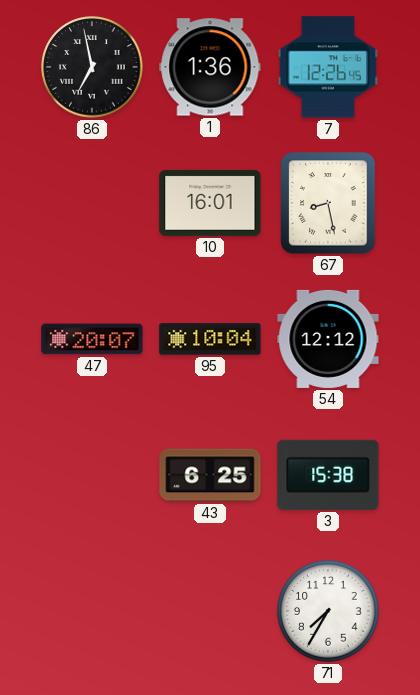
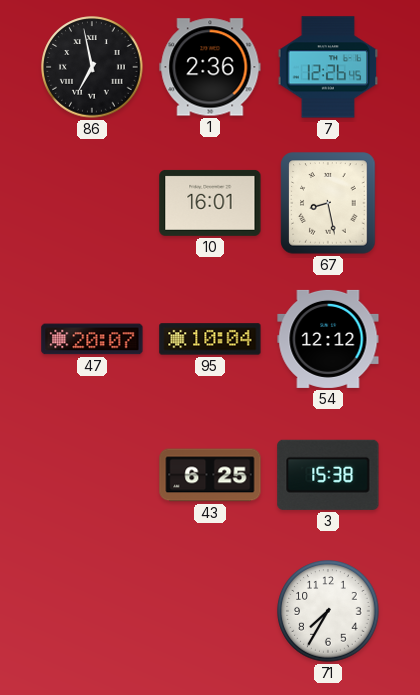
1: 1:36 -> 2:36 (210, 67)
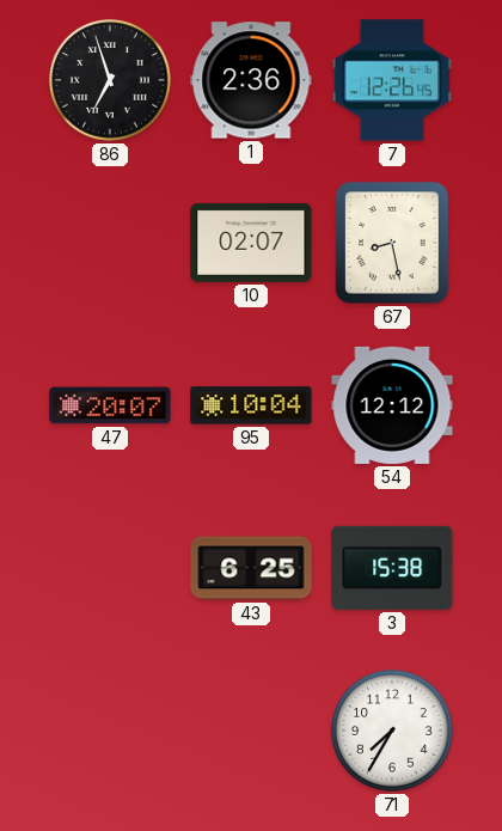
86: 6:58 -> 6:57 (110, 80)
10: 16:01 -> 02:07 (251, 243)
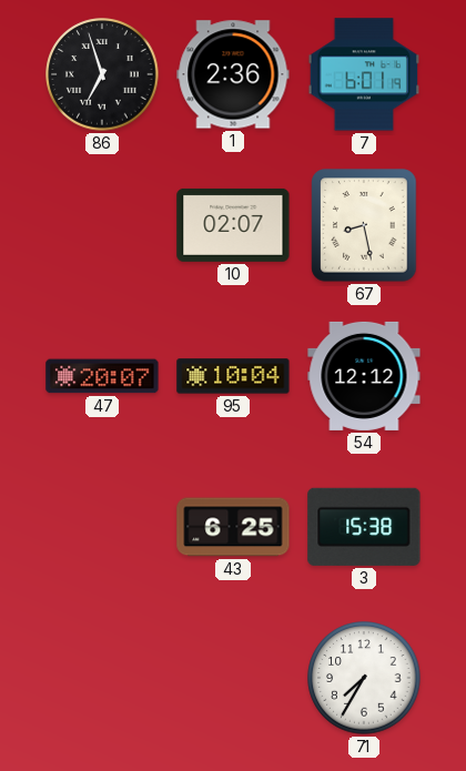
7: 12:26 -> 6:01 (364, 74)
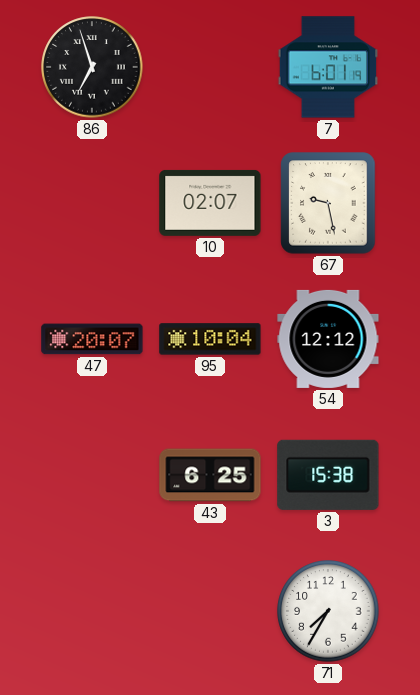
1: 2:36 -> none (233, 74)
67: 8:28 -> 9:28 (328, 203)
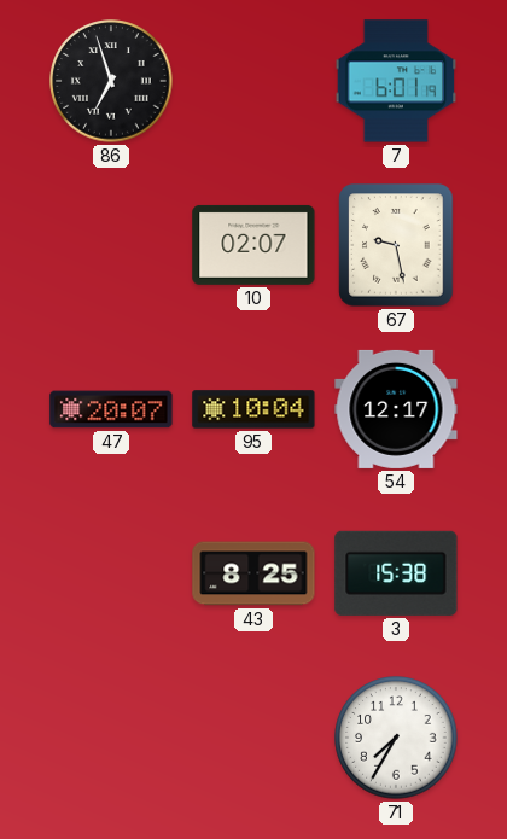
54: 12:12 -> 12:17 (396, 409)
43: 6:25 -> 8:25 (253, 573)
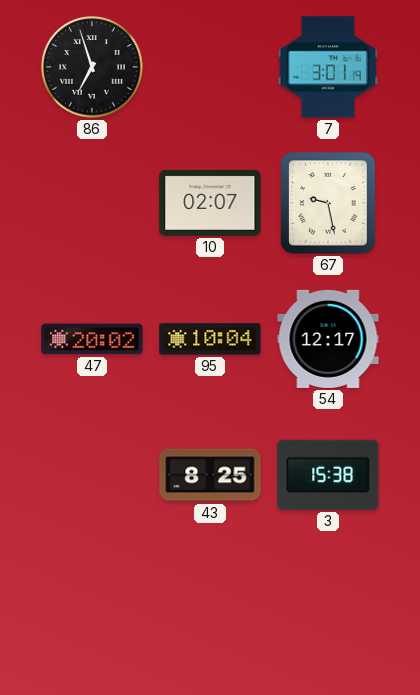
7: 6:01 -> 3:01 (328, 67)
47: 20:07 -> 20:02 (92, 339)
71: 7:35 -> none (396, 738)
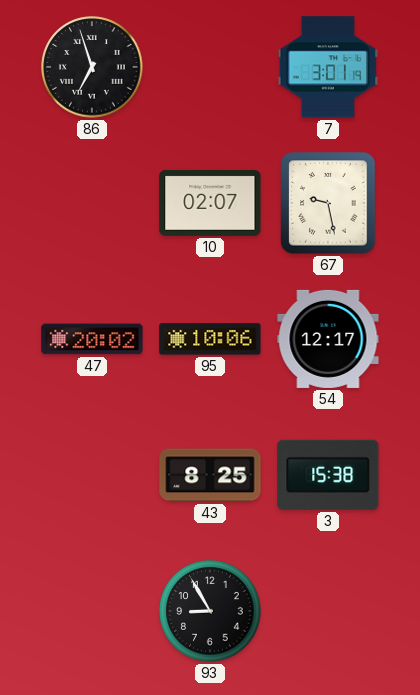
95: 10:04 -> 10:06 (210, 339)
93: none -> 8:55 (210, 611)
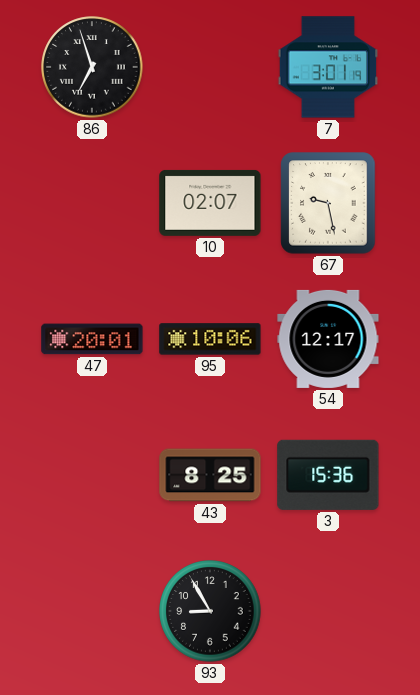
47: 20:02 -> 20:01 (92, 339)
3: 15:38 -> 15:36 (328, 475)
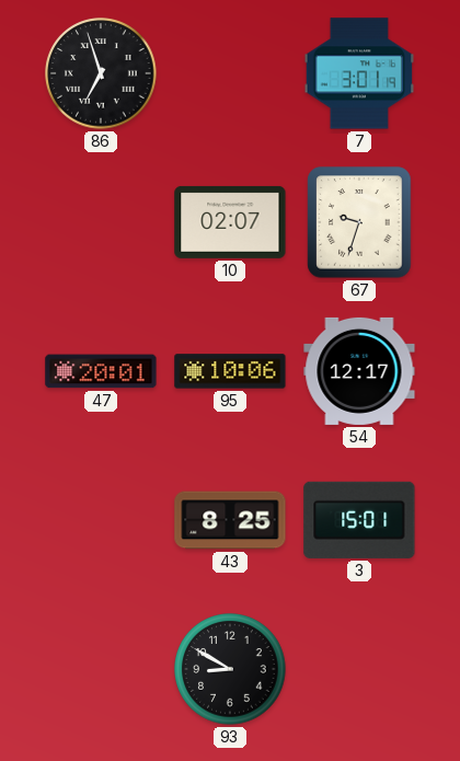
67: 9:28 -> 9:33 (359, 222)
3: 15:36 -> 15:01 (359, 520)
93: 8:55 -> 8:50 (230, 669)
